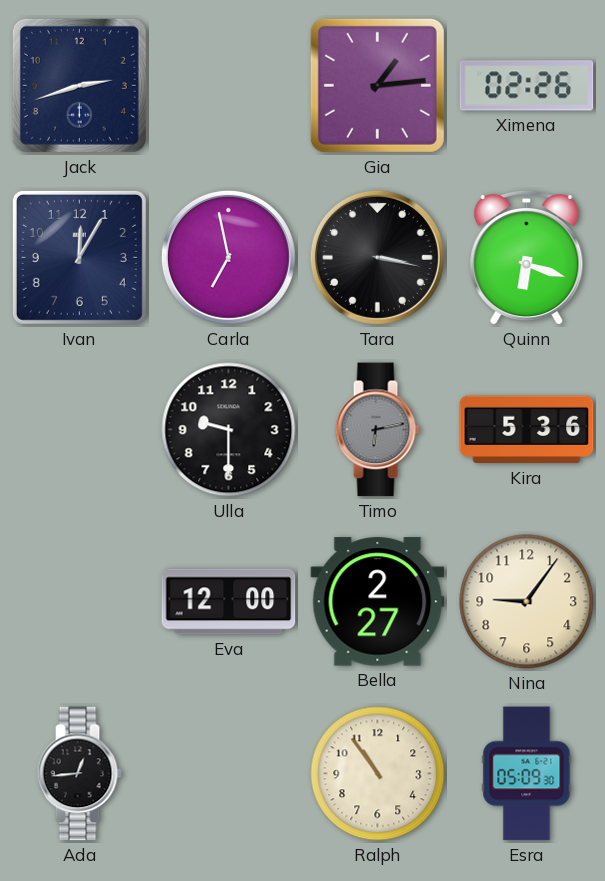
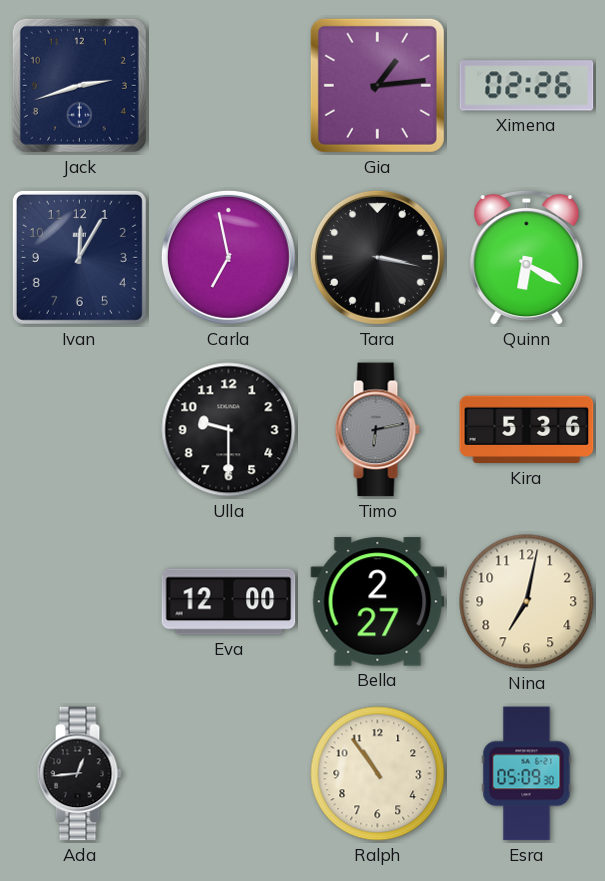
Quinn: 6:18 -> 6:20 (527, 258)
Nina: 9:06 -> 7:02 (527, 602)
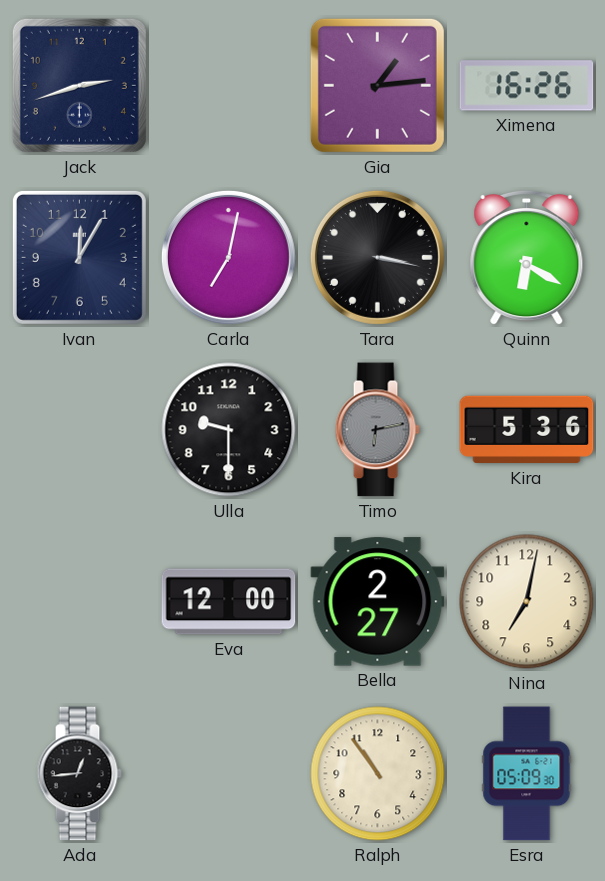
Ximena: 02:26 -> 16:26 (527, 86)
Carla: 6:58 -> 7:02 (228, 257)
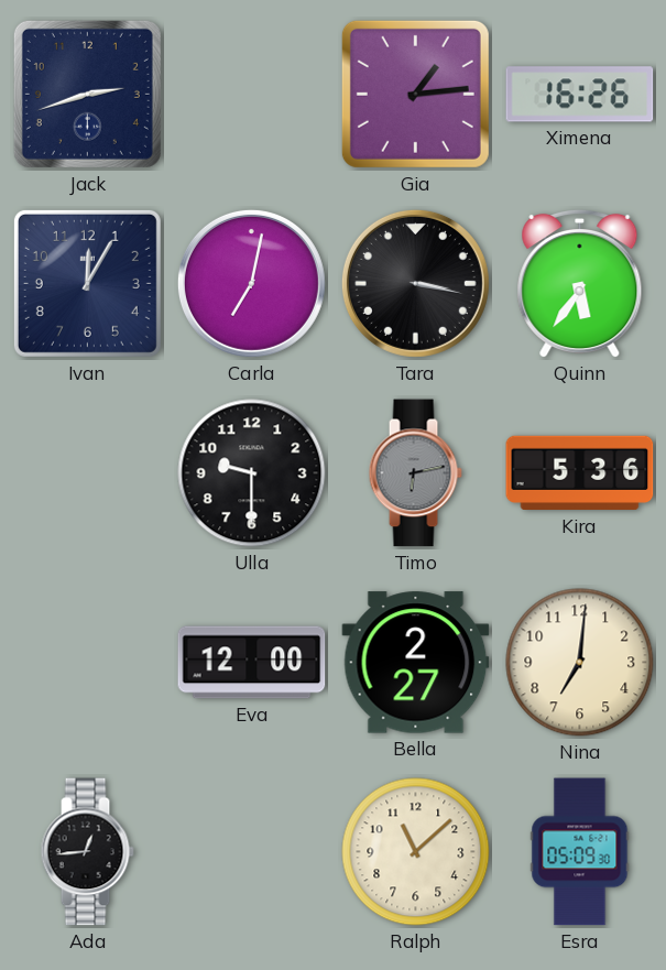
Quinn: 6:20 -> 5:36 (580, 284)
Nina: 7:02 -> 7:01 (580, 663)
Ralph: 10:54 -> 11:08 (416, 852)
